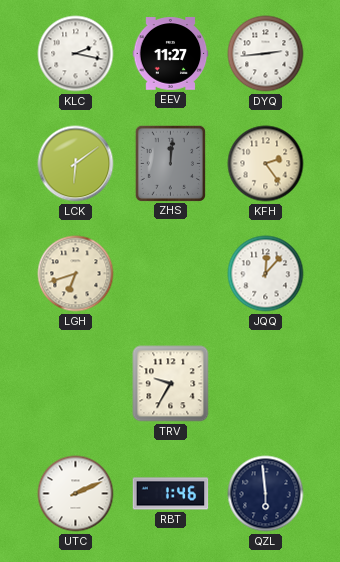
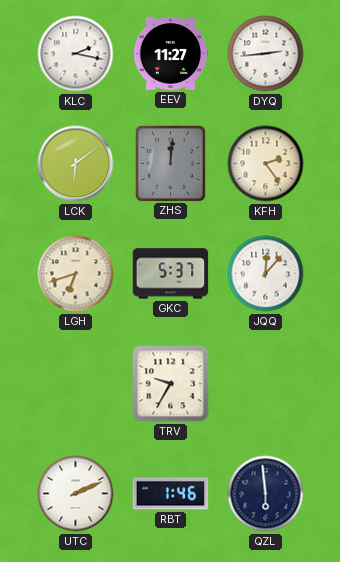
GKC: none -> 5:37 (171, 274)
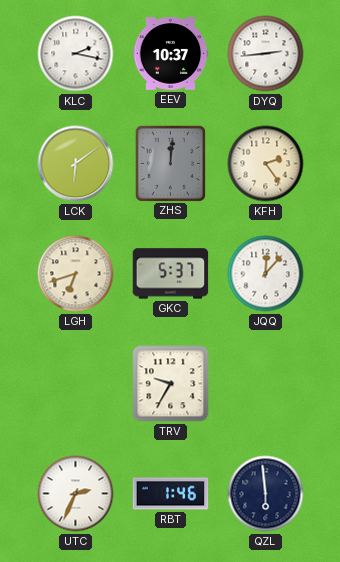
EEV: 11:27 -> 10:37 (171, 54)
UTC: 2:11 -> 2:34 (76, 494)
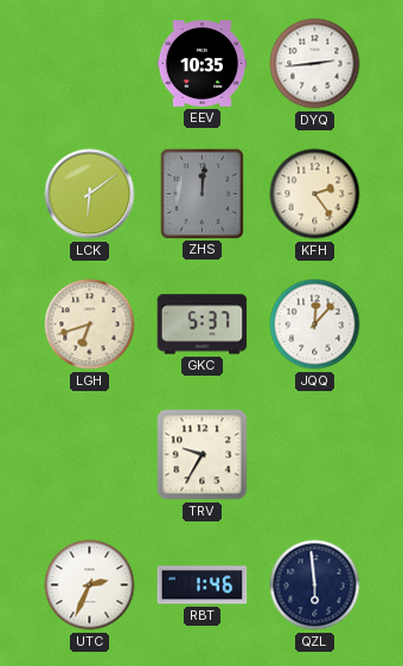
KLC: 2:17 -> none (76, 54)
EEV: 10:37 -> 10:35 (203, 64)
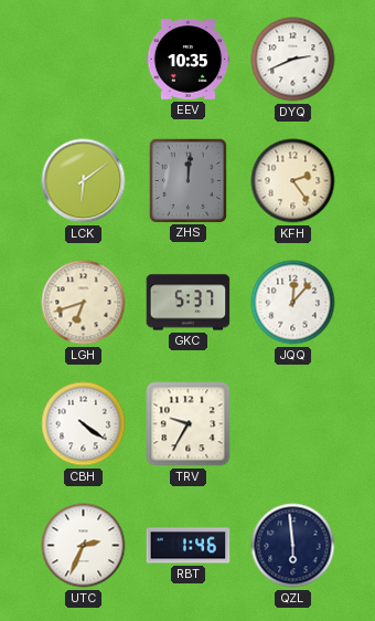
DYQ: 2:44 -> 2:41 (293, 60)
CBH: none -> 4:21 (84, 424)
